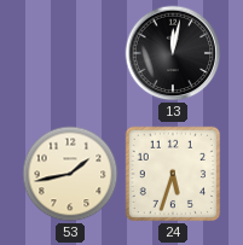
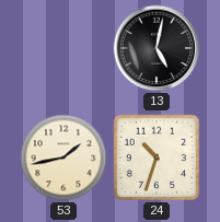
13: 12:02 -> 5:02 (157, 48)
24: 5:33 -> 10:33 (157, 157)
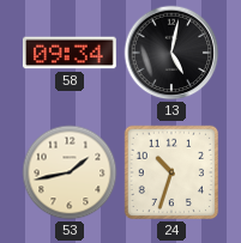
58: none -> 09:34 (70, 53)
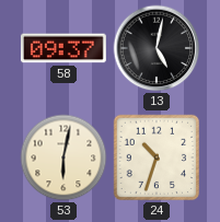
58: 09:34 -> 09:37 (63, 48)
53: 1:43 -> 6:02 (63, 157)
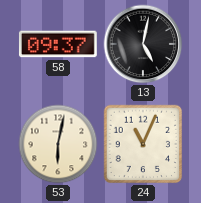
24: 10:33 -> 11:04 (143, 144)
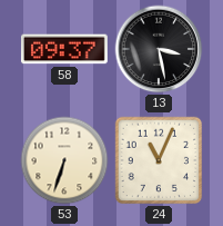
13: 5:02 -> 3:28 (159, 49)
53: 6:02 -> 6:33 (64, 160)
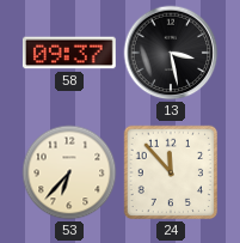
53: 6:33 -> 6:37 (69, 172)
24: 11:04 -> 11:53 (171, 172)
